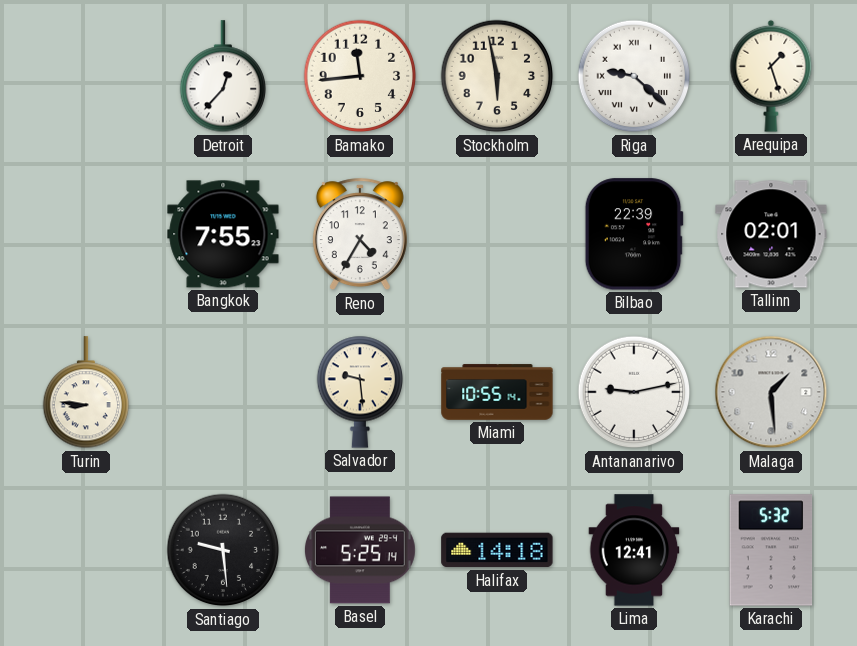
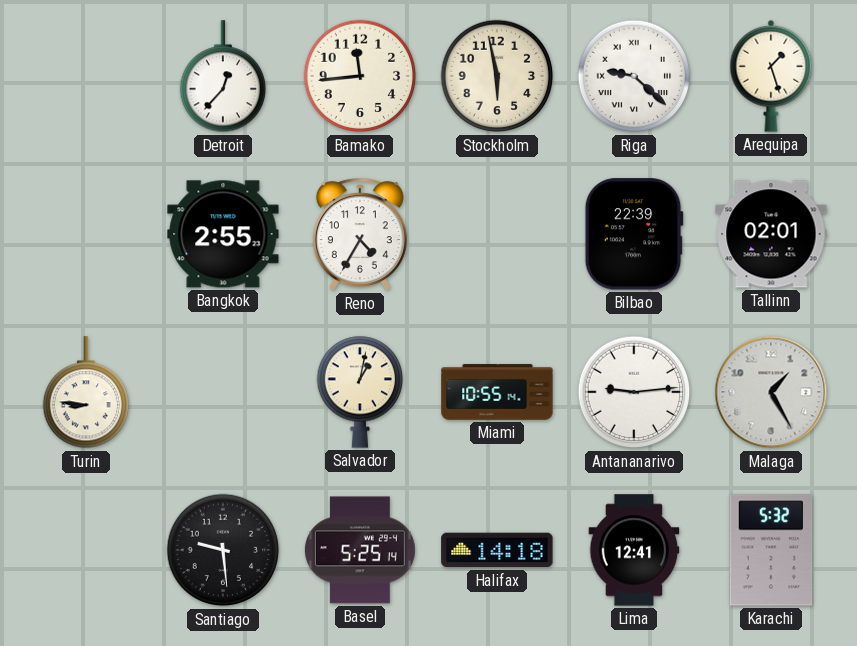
Bangkok: 7:55 -> 2:55 (223, 234)
Salvador: 9:29 -> 1:02 (359, 392)
Antananarivo: 9:13 -> 9:14 (634, 392)
Malaga: 1:29 -> 1:25 (771, 392)
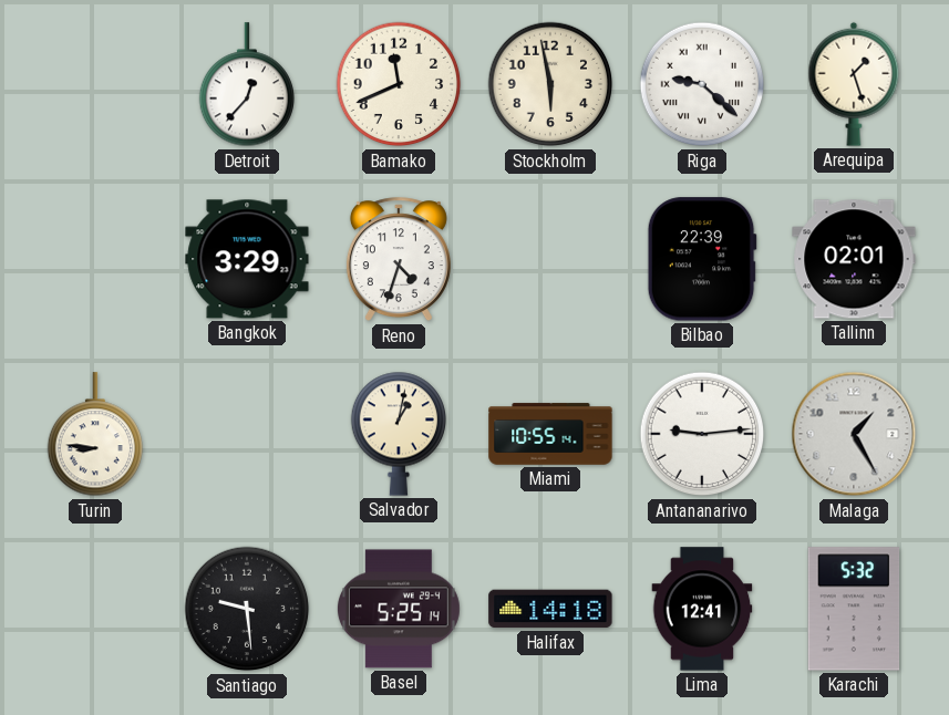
Bamako: 11:44 -> 11:41 (399, 84)
Bangkok: 2:55 -> 3:29 (247, 259)
Reno: 4:35 -> 4:33 (399, 260)
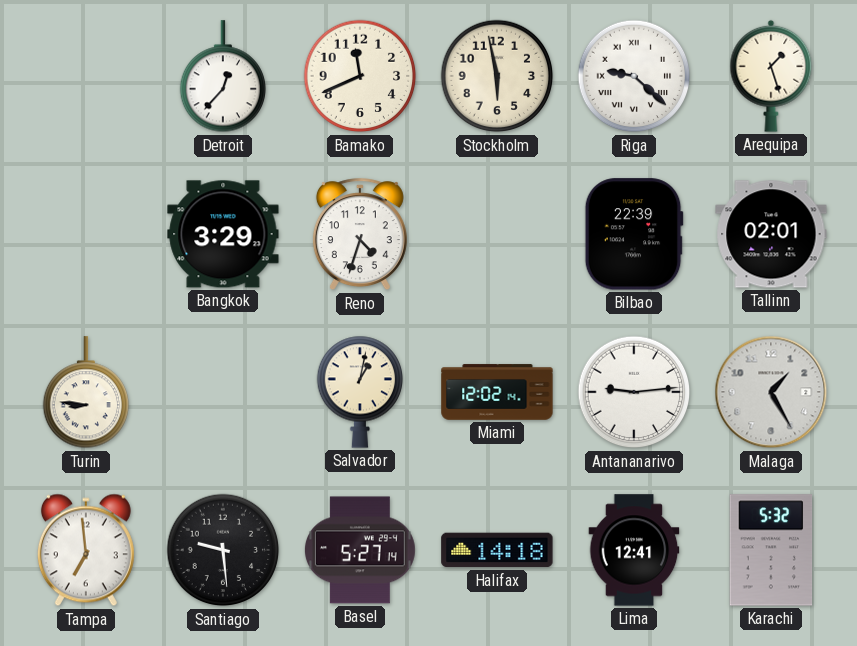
Miami: 10:55 -> 12:02 (497, 392)
Tampa: none -> 6:59 (86, 550)
Basel: 5:25 -> 5:27 (360, 550)
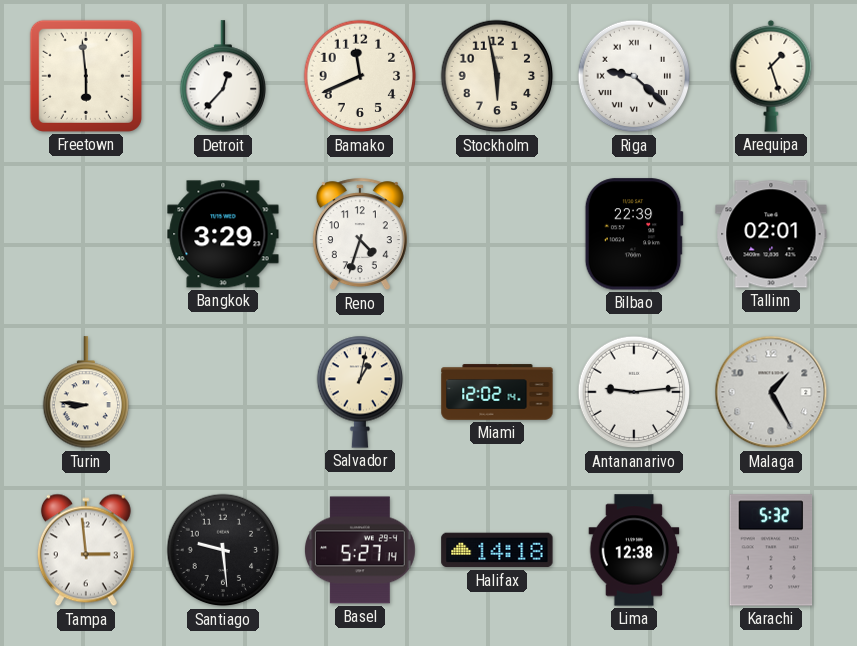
Freetown: none -> 5:59 (86, 76)
Tampa: 6:59 -> 2:59 (86, 550)
Lima: 12:41 -> 12:38 (634, 550)
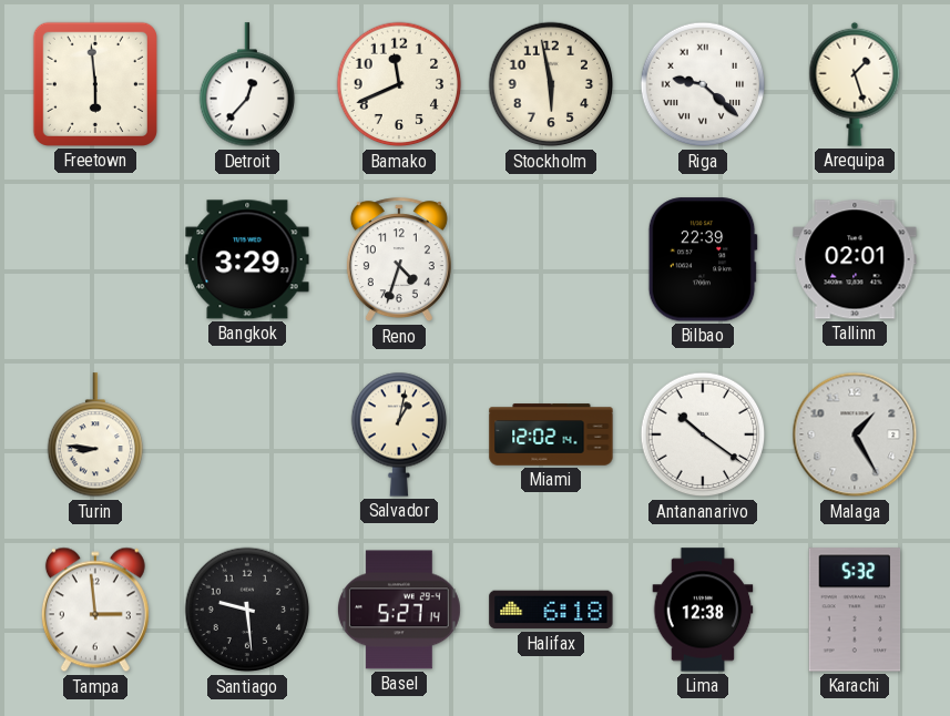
Antananarivo: 9:14 -> 10:21 (703, 434)
Halifax: 14:18 -> 6:18 (551, 610)
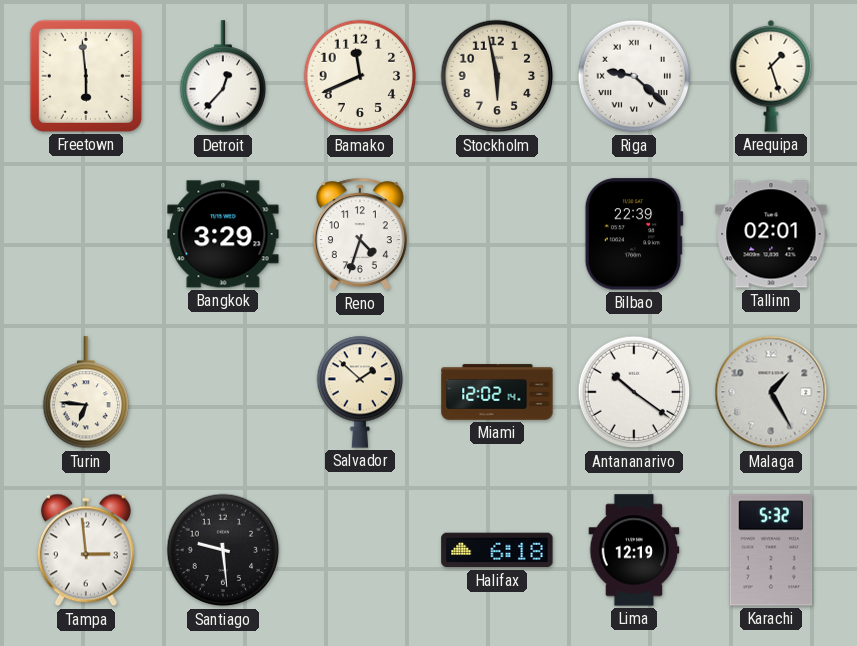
Turin: 8:46 -> 6:46 (85, 393)
Salvador: 1:02 -> 1:52 (359, 392)
Basel: 5:27 -> none (399, 610)
Lima: 12:38 -> 12:19 (634, 550)
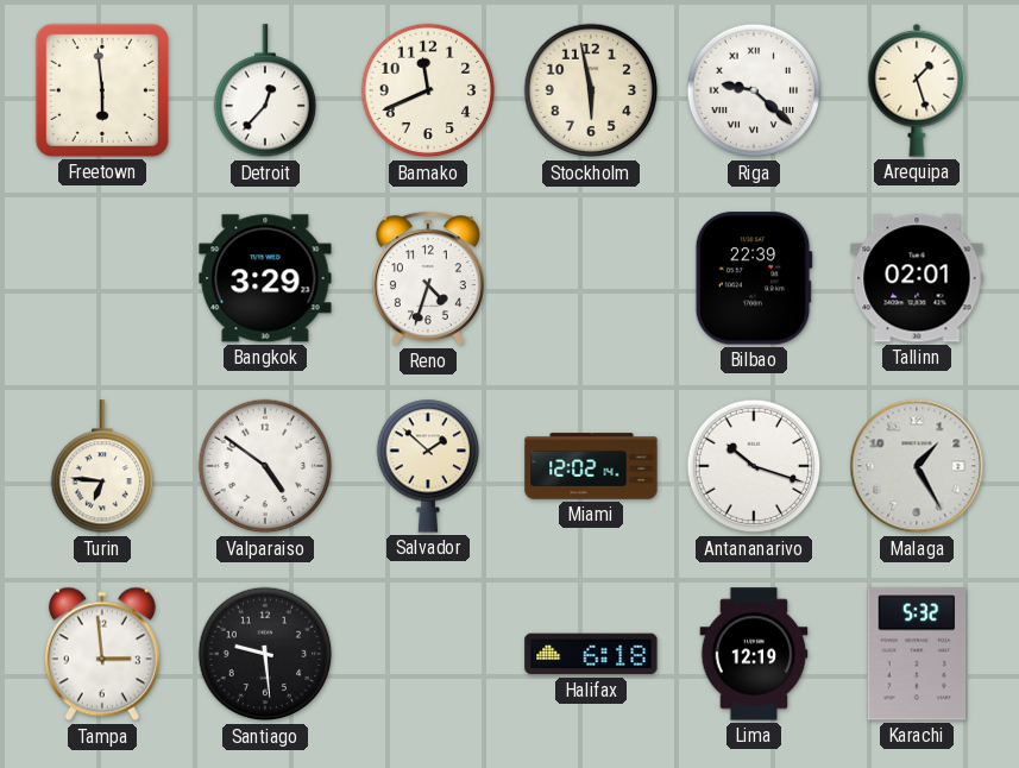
Valparaiso: none -> 4:51 (265, 466)
Antananarivo: 10:21 -> 10:18 (754, 466)
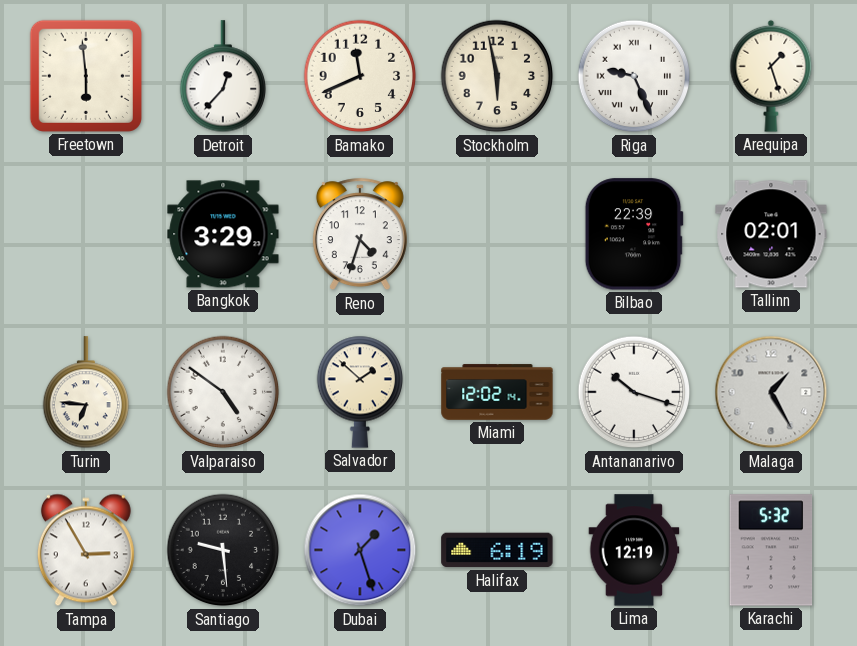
Riga: 9:22 -> 9:26 (634, 76)
Tampa: 2:59 -> 2:55 (86, 550)
Dubai: none -> 1:27 (360, 550)
Halifax: 6:18 -> 6:19 (497, 550)
